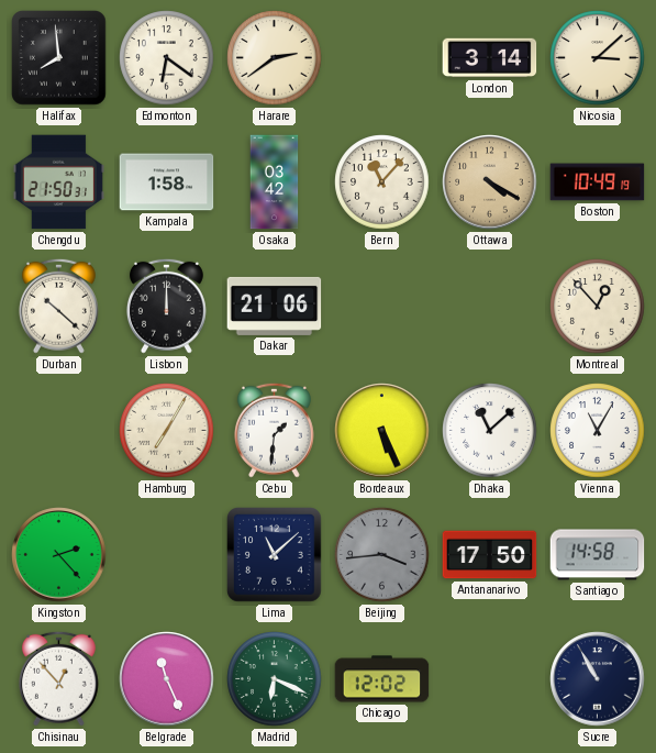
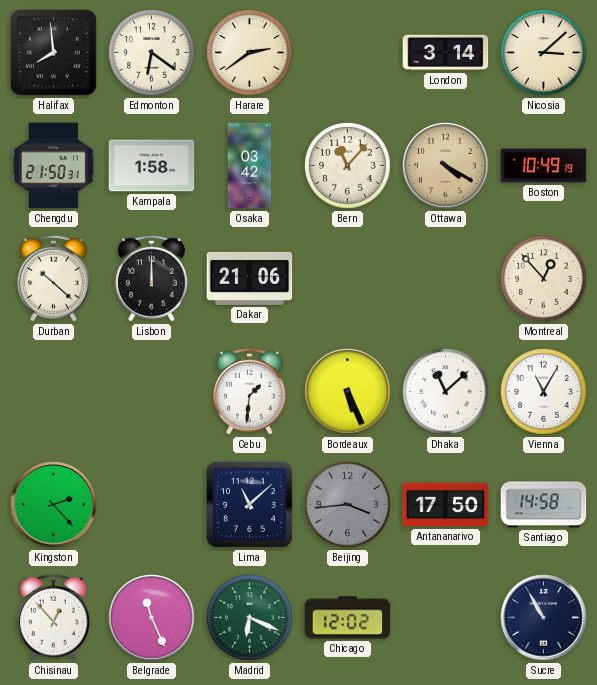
Hamburg: 7:05 -> none (167, 431)
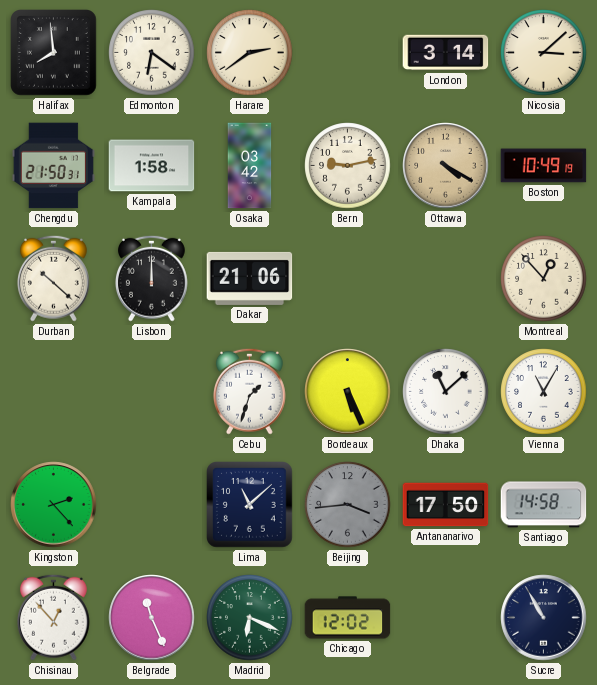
Bern: 11:07 -> 9:13 (348, 166)
Cebu: 1:31 -> 1:33 (249, 391)
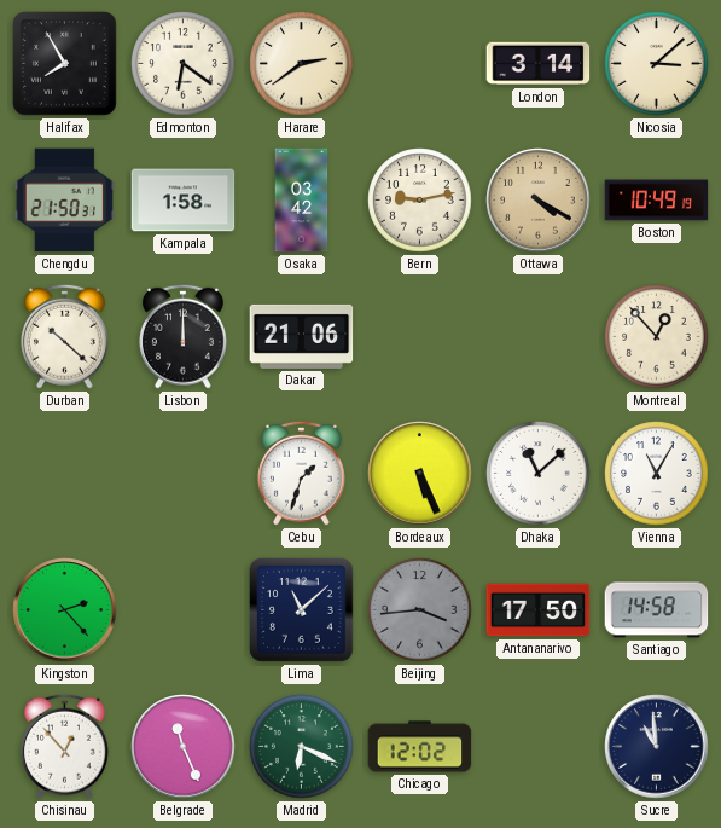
Halifax: 7:59 -> 7:55 (65, 64)
Sucre: 10:55 -> 10:59 (657, 747)
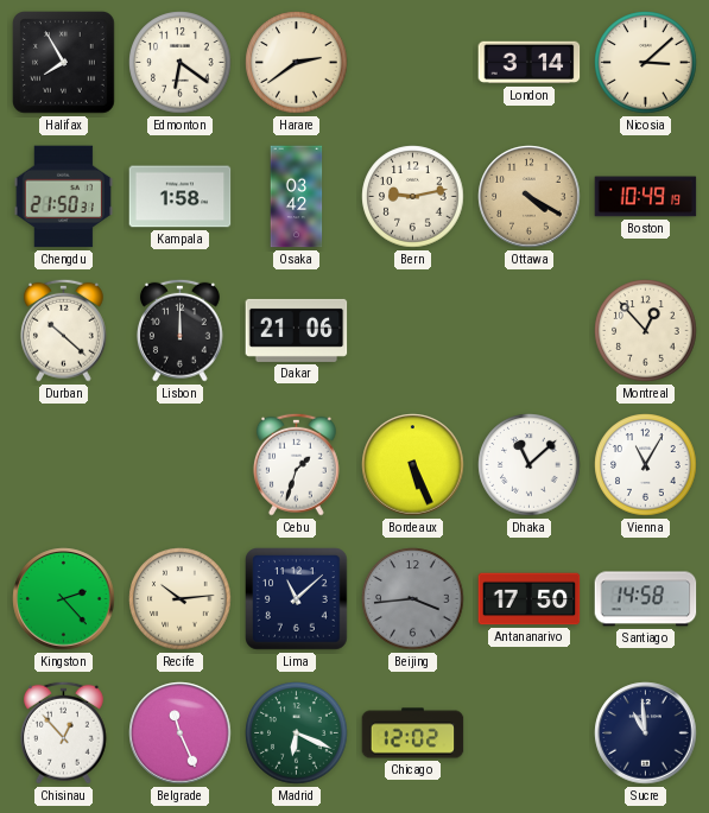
Recife: none -> 10:14 (181, 599)
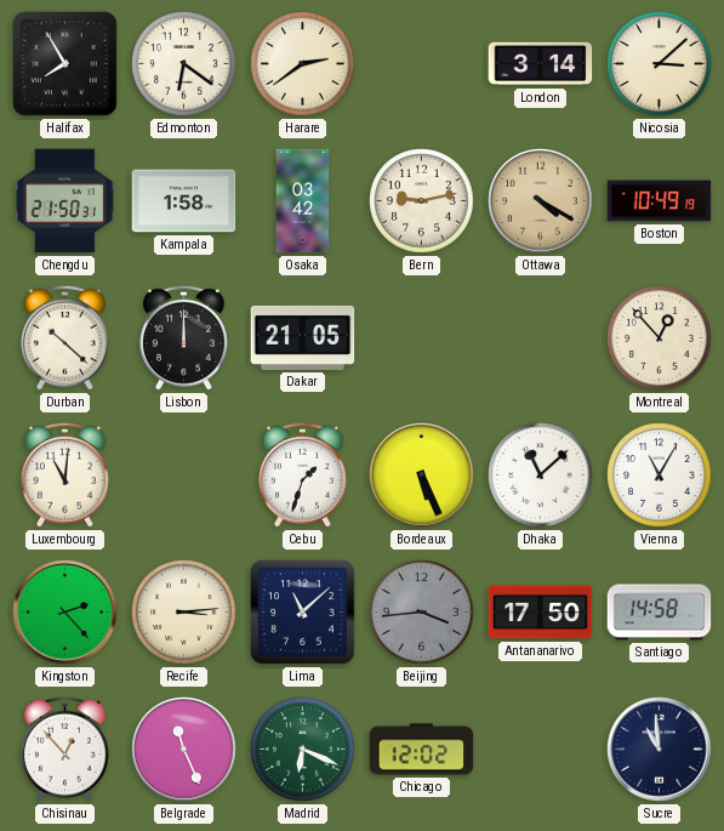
Dakar: 21:06 -> 21:05 (303, 337)
Luxembourg: none -> 11:01 (64, 474)
Recife: 10:14 -> 3:14 (184, 613)
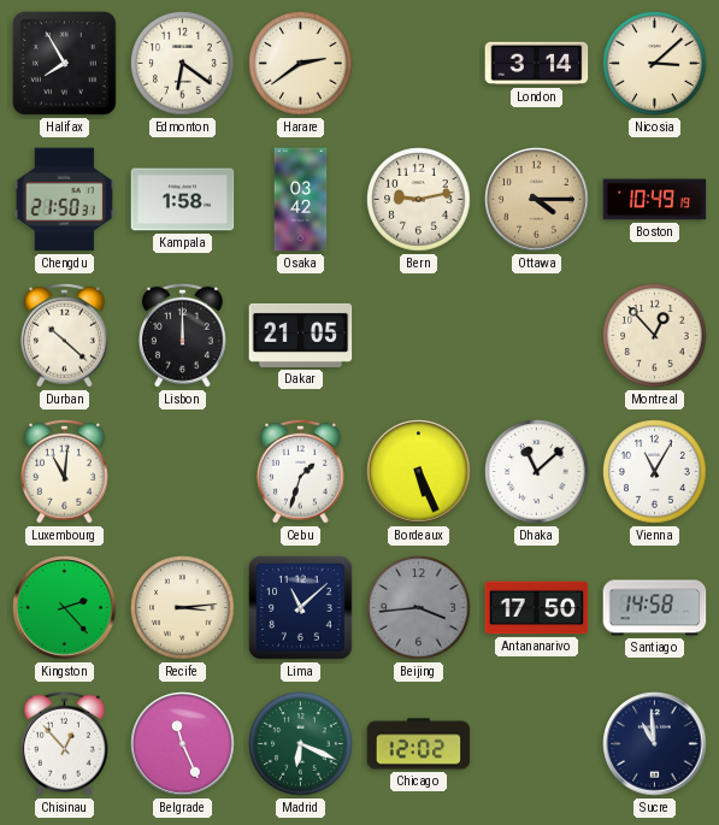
Ottawa: 4:20 -> 4:15 (537, 200)
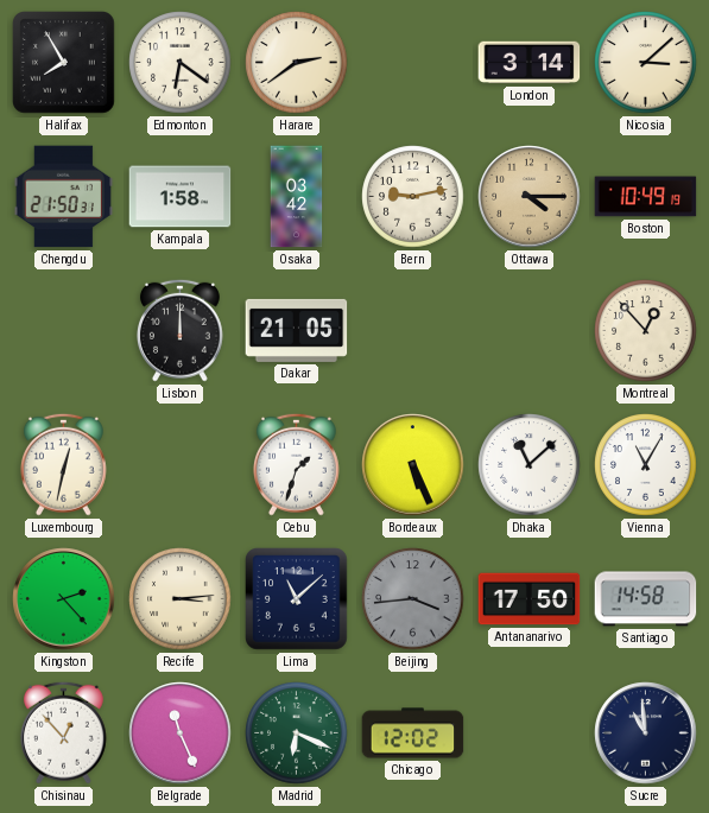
Durban: 10:22 -> none (64, 335)
Luxembourg: 11:01 -> 12:32 (63, 464)
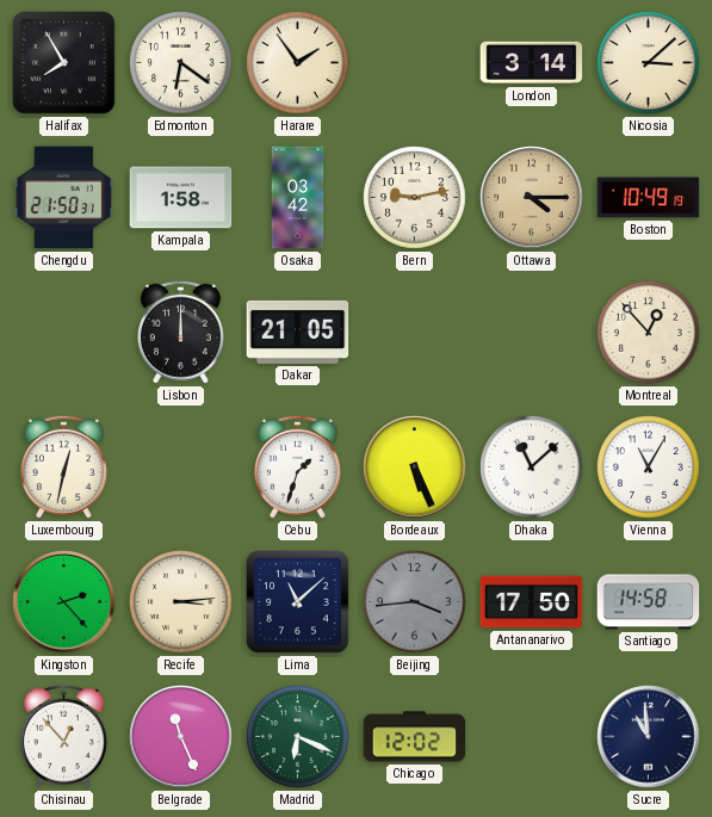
Harare: 2:39 -> 1:54 (298, 63)
